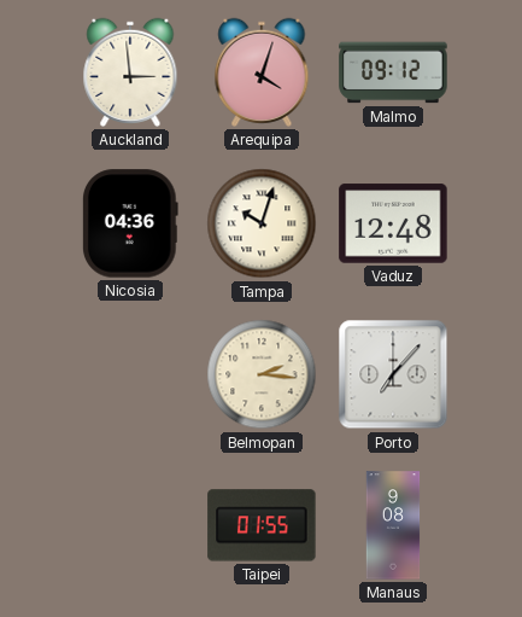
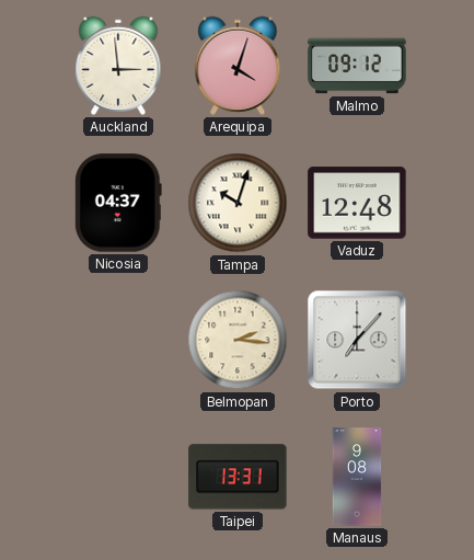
Nicosia: 04:36 -> 04:37 (118, 203)
Taipei: 01:55 -> 13:31 (238, 477)
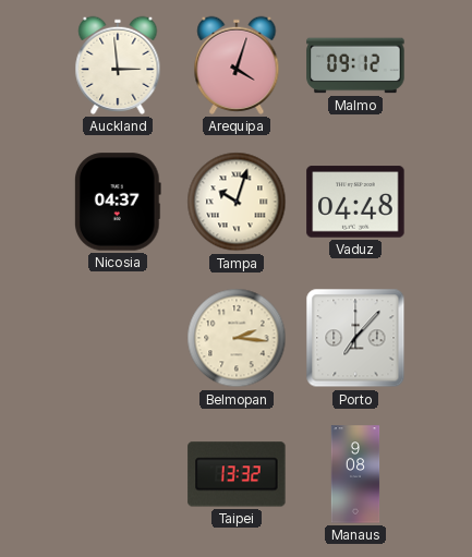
Vaduz: 12:48 -> 04:48 (355, 202)
Taipei: 13:31 -> 13:32 (237, 474)
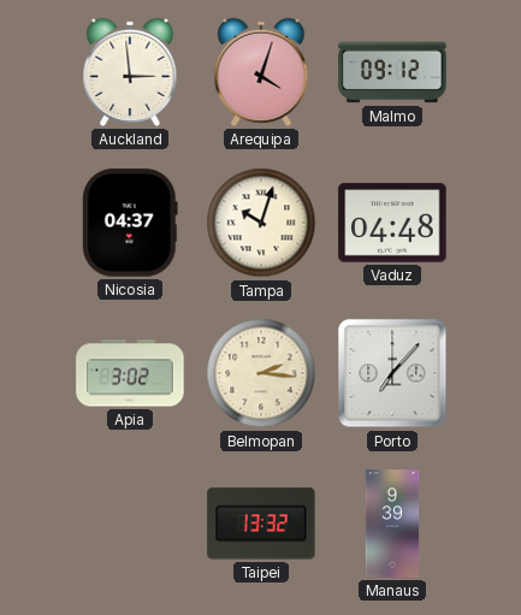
Apia: none -> 3:02 (130, 373)
Manaus: 9:08 -> 9:39 (392, 524)
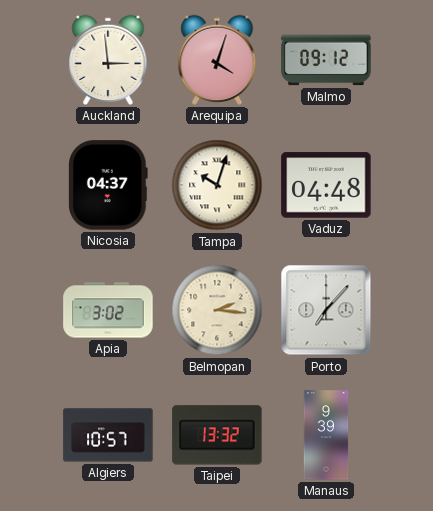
Algiers: none -> 10:57 (108, 435)
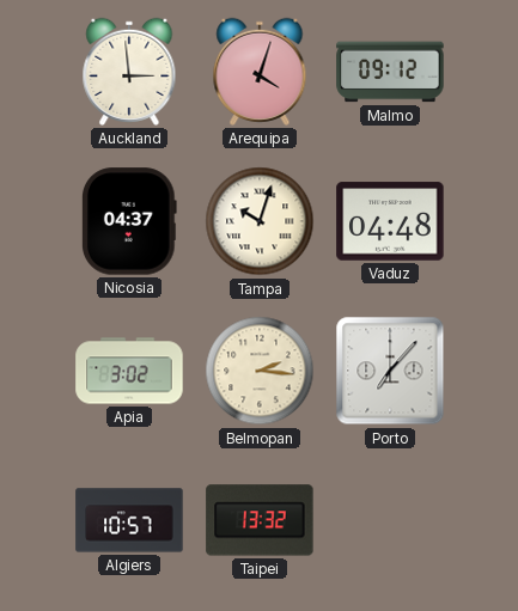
Manaus: 9:39 -> none (326, 435)
